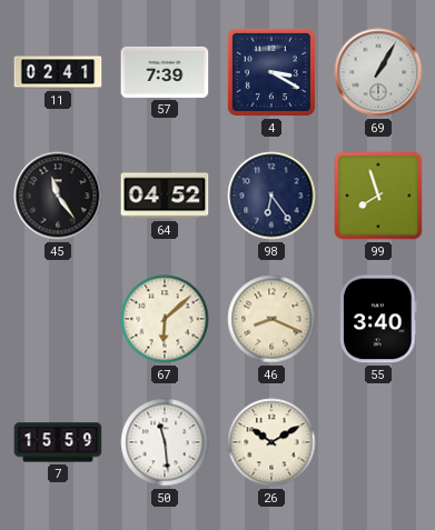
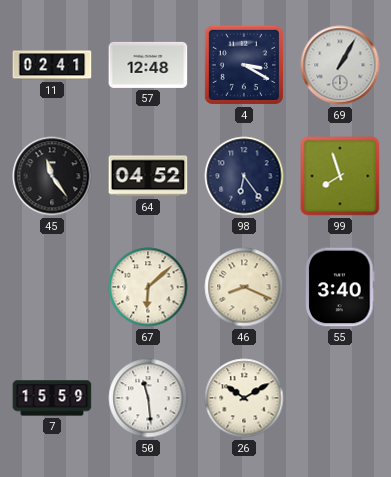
57: 7:39 -> 12:48 (148, 65)
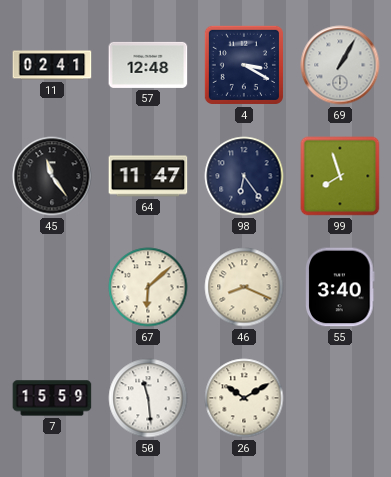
64: 04:52 -> 11:47 (148, 176)
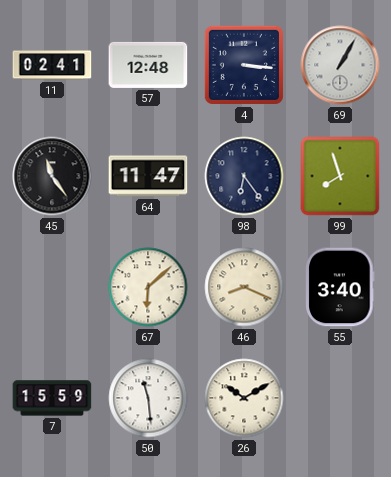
4: 3:20 -> 3:16 (244, 65)
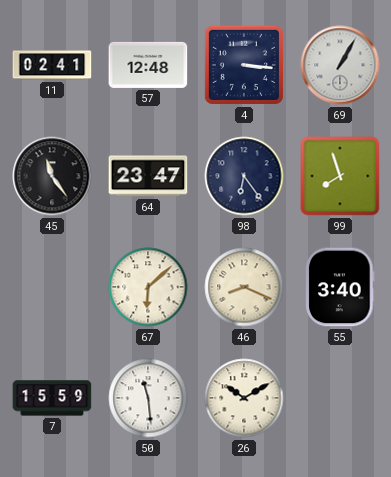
64: 11:47 -> 23:47 (148, 176)
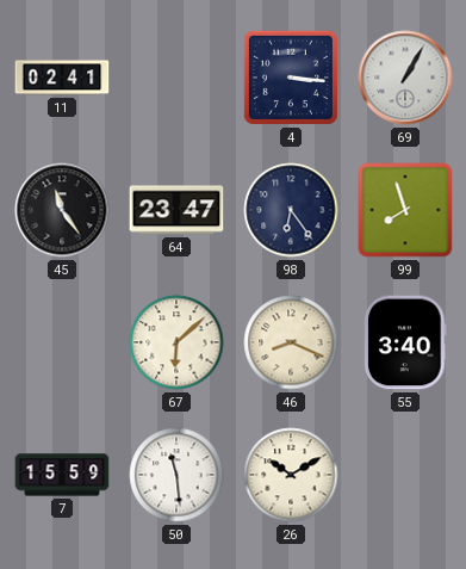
57: 12:48 -> none (148, 65)
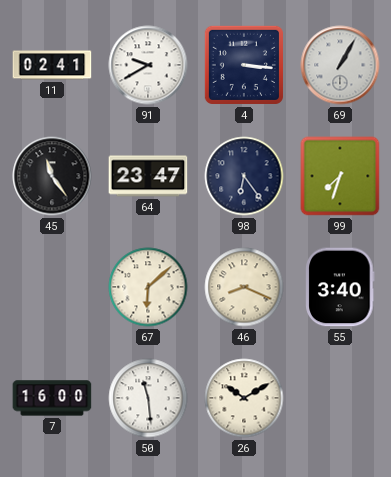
91: none -> 9:40 (148, 65)
99: 7:57 -> 7:33 (340, 176)
7: 15:59 -> 16:00 (52, 398)
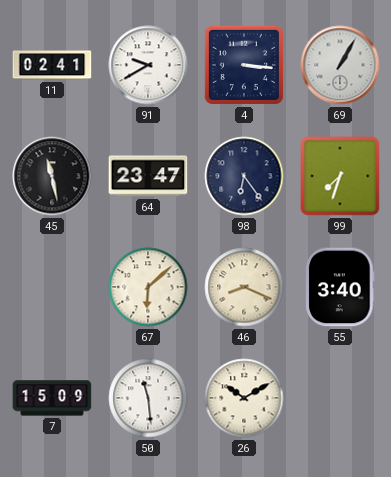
45: 11:24 -> 11:28 (52, 176)
7: 16:00 -> 15:09 (52, 398)
